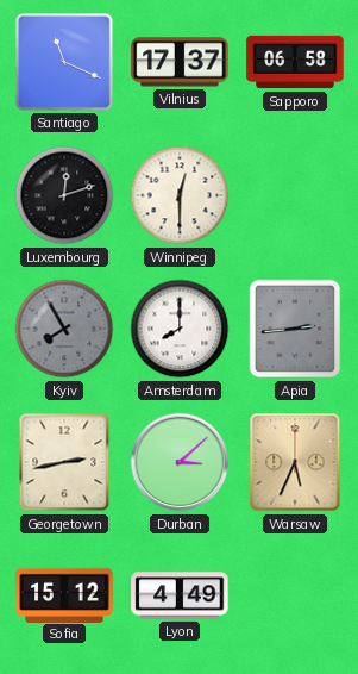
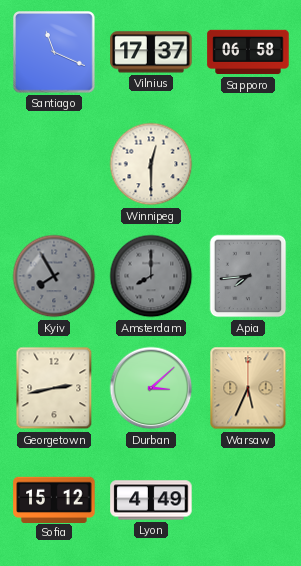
Luxembourg: 12:12 -> none (64, 195)
Amsterdam dial: white -> grey (151, 276)
Apia: 2:44 -> 7:44 (248, 276)
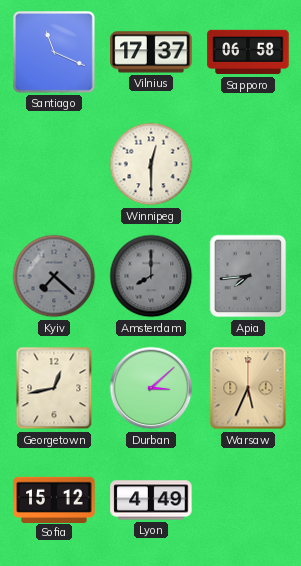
Kyiv: 7:55 -> 7:22 (54, 276)
Georgetown: 2:43 -> 12:43 (54, 388)
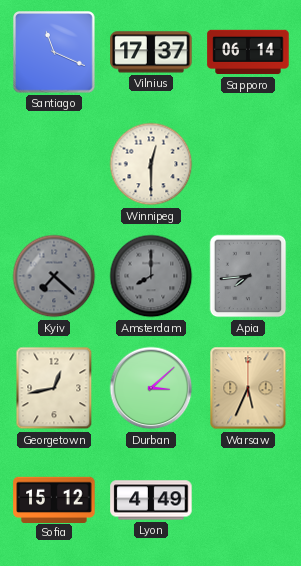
Sapporo: 06:58 -> 06:14 (248, 52)
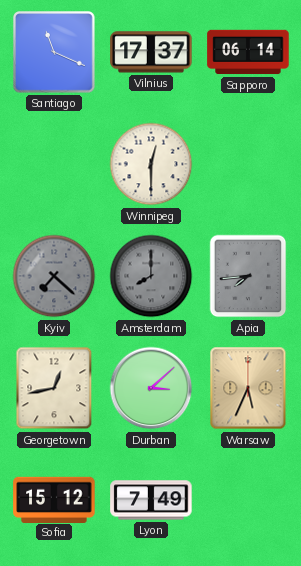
Lyon: 4:49 -> 7:49 (151, 500)
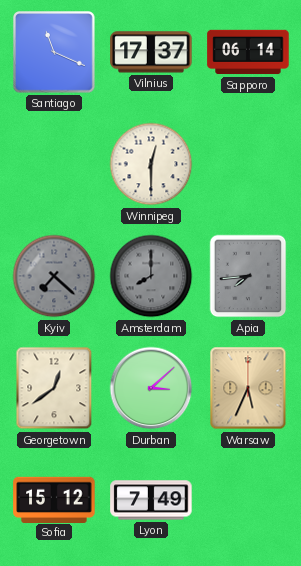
Georgetown: 12:43 -> 12:39 (54, 388)
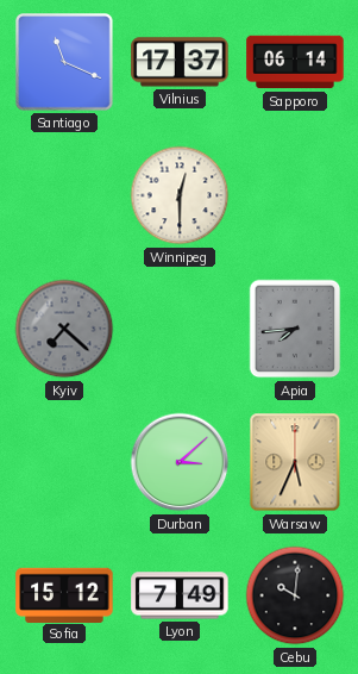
Amsterdam: 8:00 -> none (151, 276)
Georgetown: 12:39 -> none (54, 388)
Cebu: none -> 10:01 (295, 595)
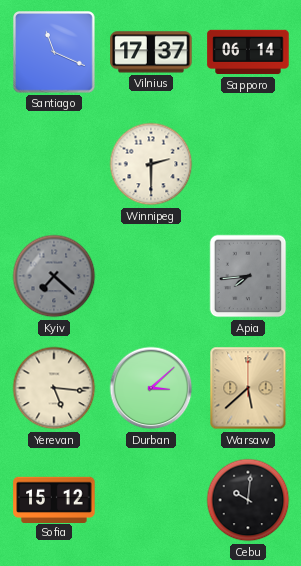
Winnipeg: 12:30 -> 2:30 (151, 164)
Yerevan: none -> 5:16 (54, 388)
Warsaw: 5:34 -> 5:38 (248, 388)
Lyon: 7:49 -> none (180, 595)
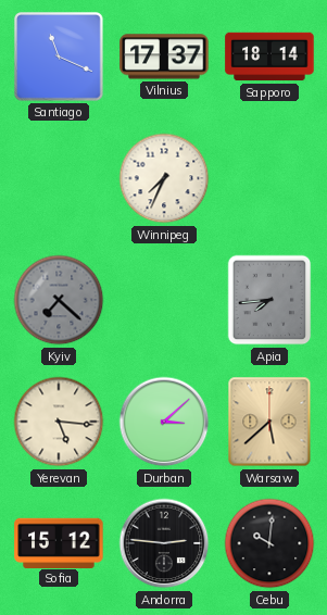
Sapporo: 06:14 -> 18:14 (269, 57)
Winnipeg: 2:30 -> 7:34 (164, 178)
Andorra: none -> 2:46 (164, 543)
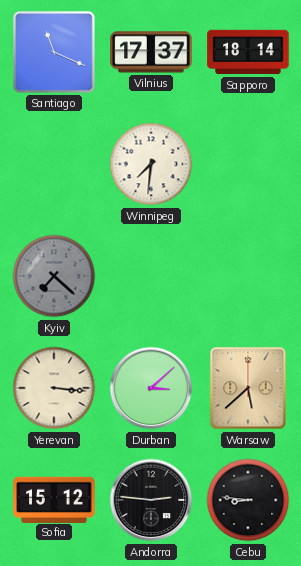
Winnipeg: 7:34 -> 7:31 (151, 164)
Apia: 7:44 -> none (269, 300)
Yerevan: 5:16 -> 3:16 (54, 388)
Cebu: 10:01 -> 8:46 (248, 500)
